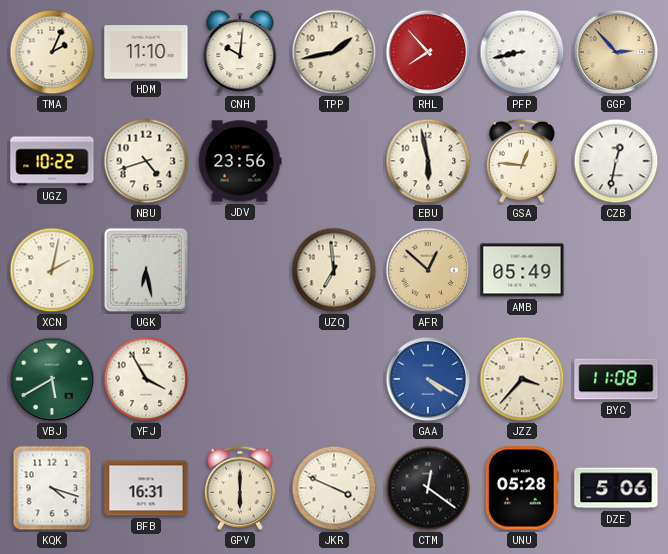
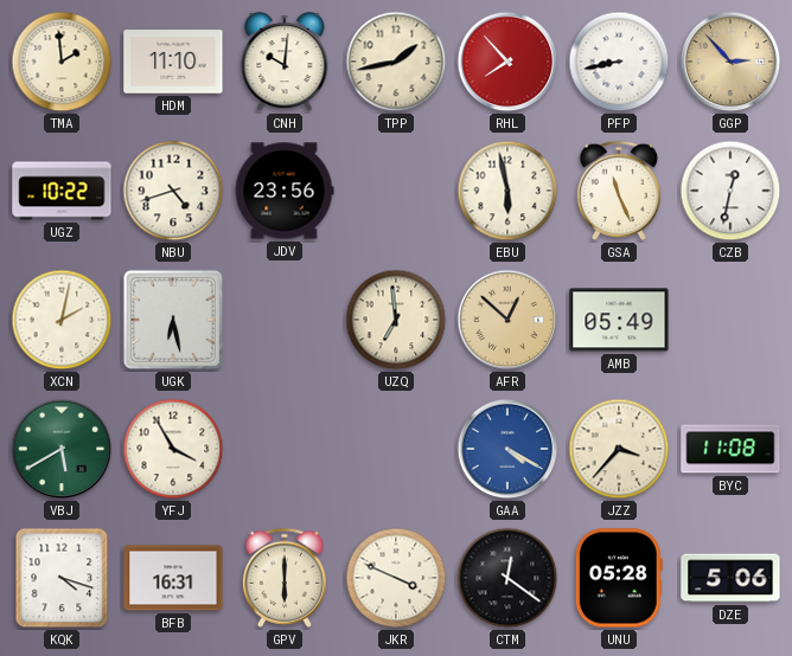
TMA: 2:04 -> 1:59 (62, 62)
GSA: 12:46 -> 11:26 (619, 191)
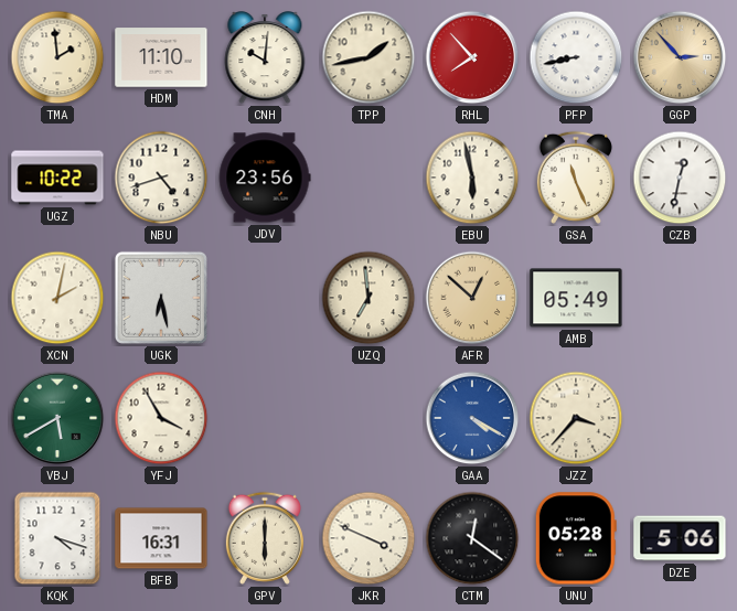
BYC: 11:08 -> none (730, 449)
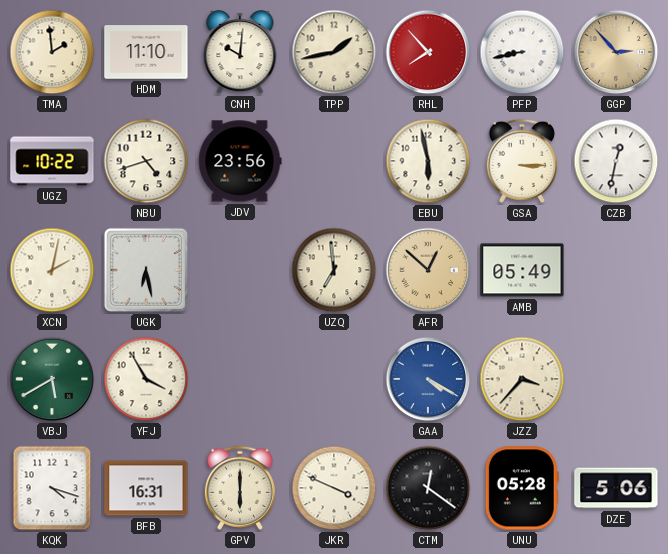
GSA: 11:26 -> 3:15 (522, 161)
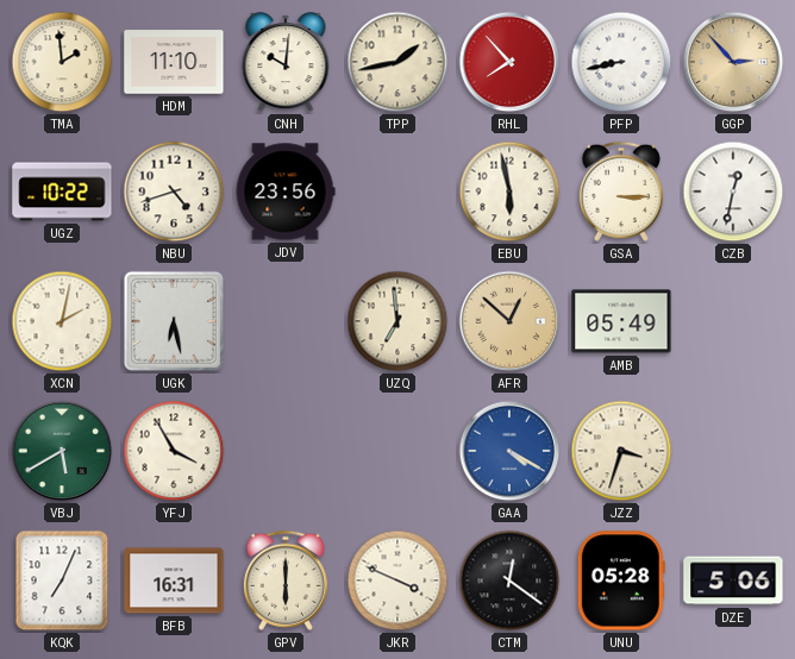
JZZ: 3:37 -> 3:33 (621, 451)
KQK: 4:18 -> 7:04 (62, 580)
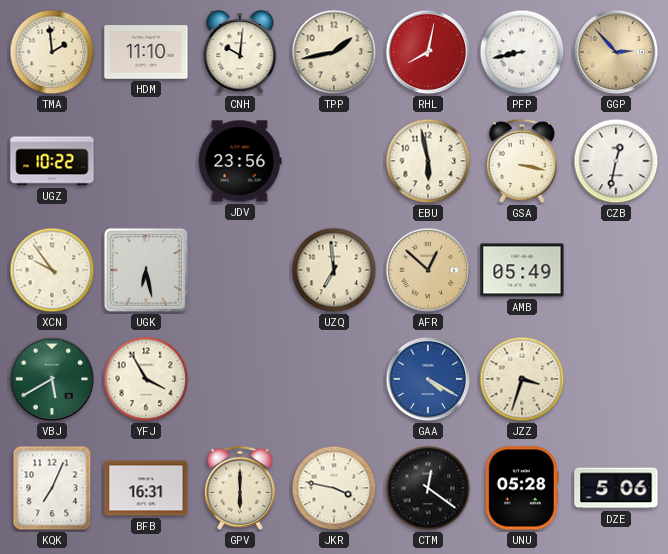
RHL: 7:53 -> 8:02 (428, 52)
NBU: 4:42 -> none (174, 192)
GSA: 3:15 -> 3:17 (522, 161)
XCN: 2:02 -> 9:54 (52, 270)
JKR: 3:49 -> 3:47 (334, 488)
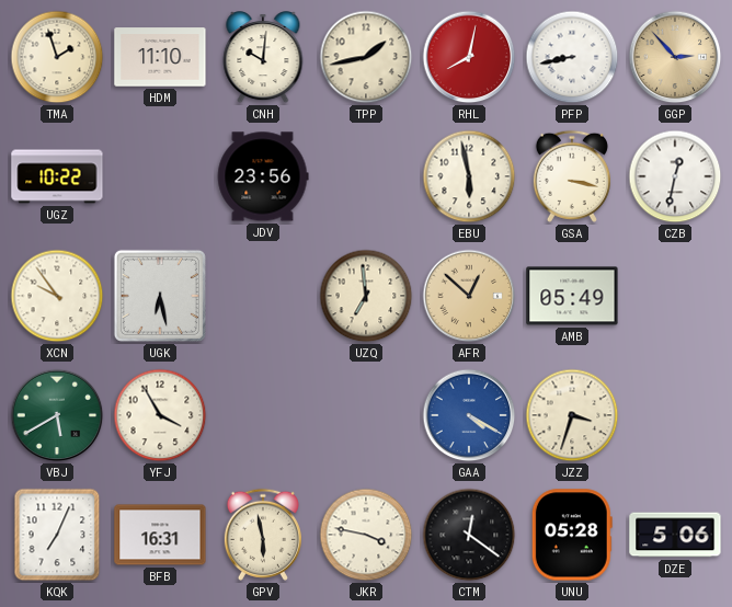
TMA: 1:59 -> 1:57 (57, 57)
GPV: 6:00 -> 5:58 (263, 535)
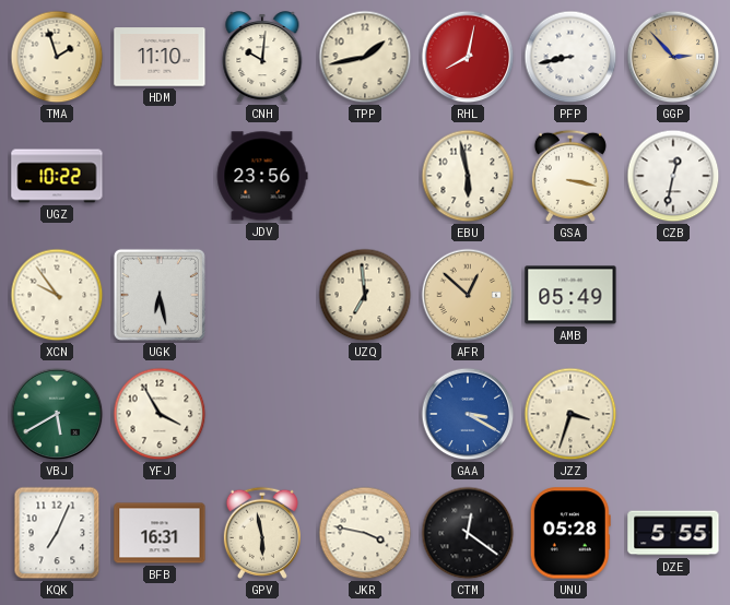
GAA: 4:20 -> 3:20 (468, 414)
DZE: 5:06 -> 5:55 (673, 533)
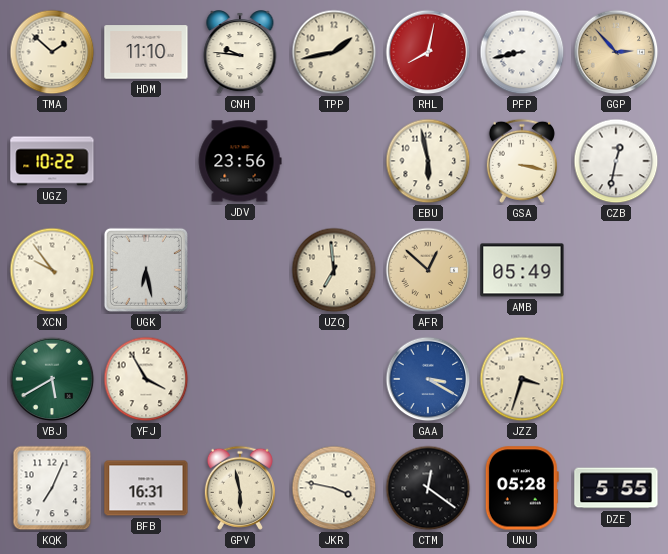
TMA: 1:57 -> 1:52 (52, 52)
CNH: 10:01 -> 9:46 (240, 53)
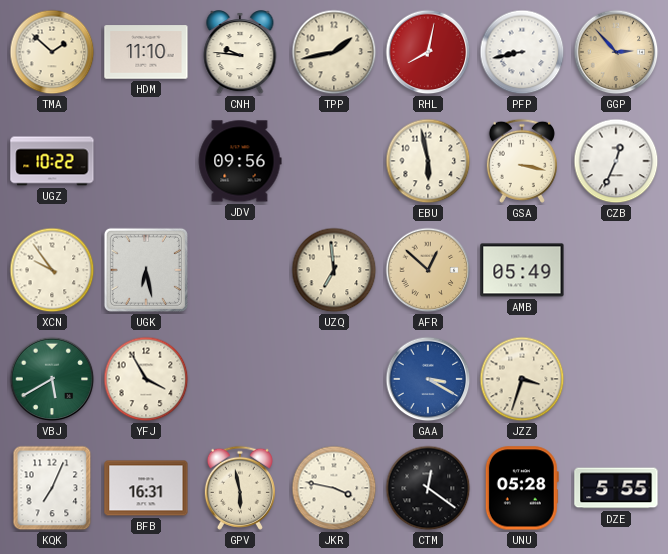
JDV: 23:56 -> 09:56 (240, 161)
CZB: 12:32 -> 12:34 (616, 161)
